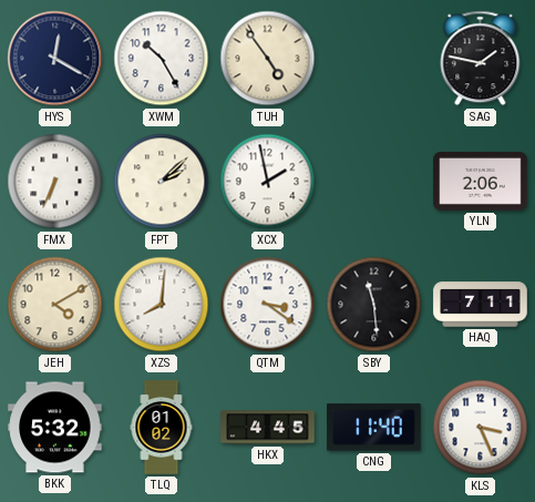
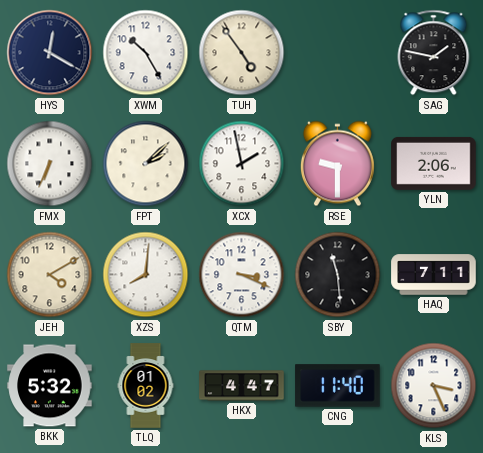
RSE: none -> 9:30 (337, 164)
QTM: 3:21 -> 3:19 (242, 275)
HKX: 4:45 -> 4:47 (242, 386)
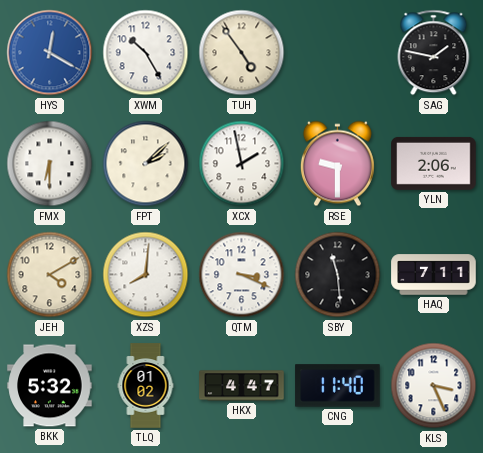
HYS dial: navy -> blue (50, 53)
FMX: 6:34 -> 6:30 (50, 164)
